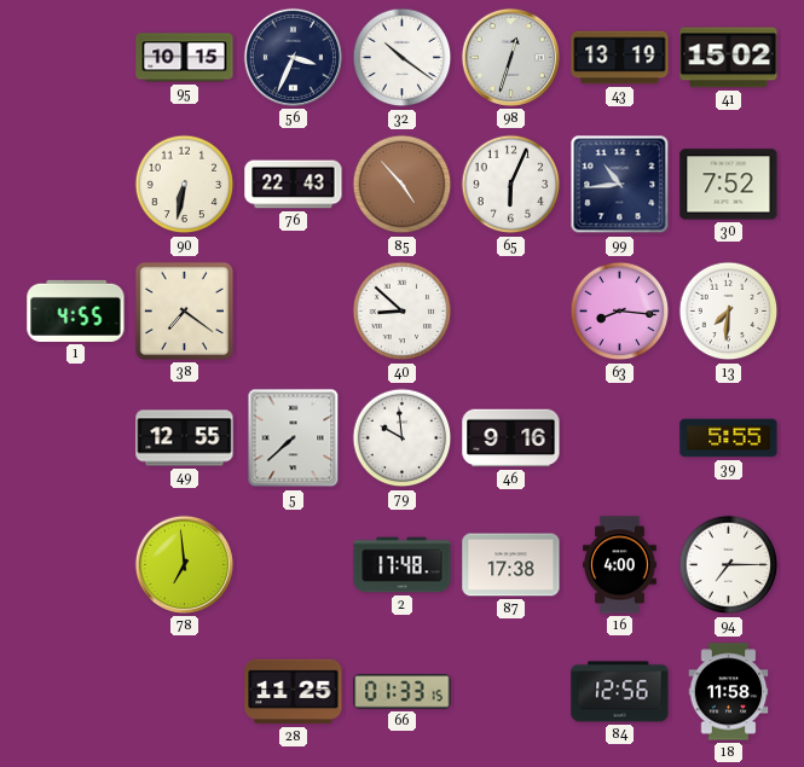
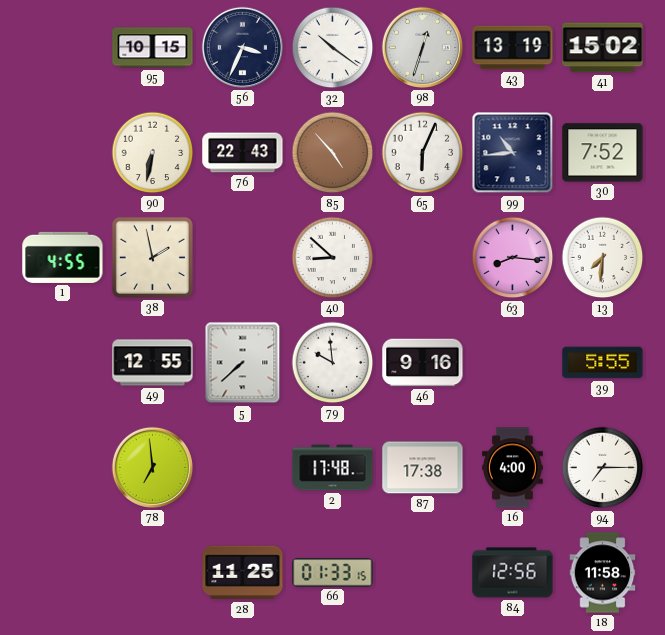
38: 7:21 -> 1:58 (152, 257)
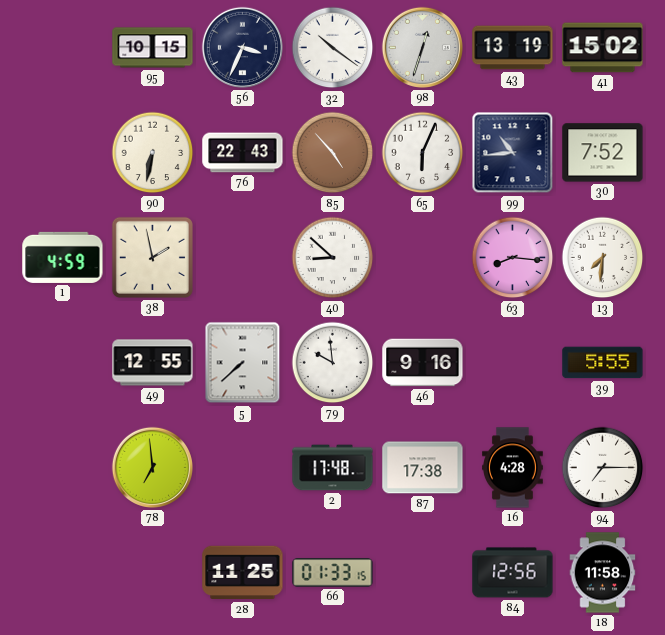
1: 4:55 -> 4:59 (63, 257)
16: 4:00 -> 4:28 (513, 468)
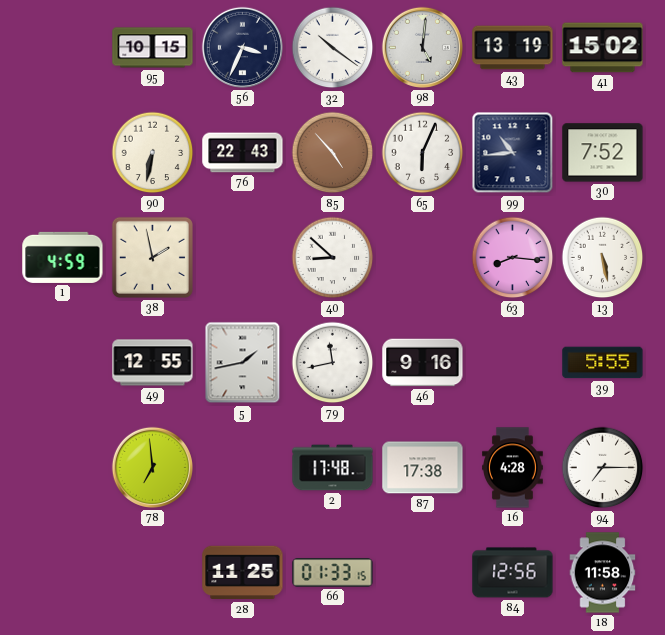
98: 12:33 -> 5:01 (422, 47)
13: 7:31 -> 5:28 (603, 258)
5: 7:38 -> 1:43 (243, 363)
79: 9:59 -> 11:43 (333, 363)
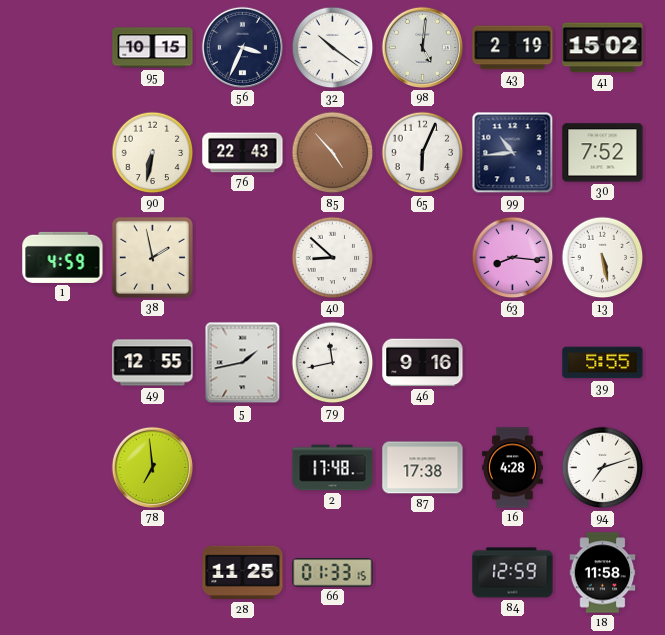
43: 13:19 -> 2:19 (513, 48)
94: 7:15 -> 7:12 (603, 468)
84: 12:56 -> 12:59 (513, 573)
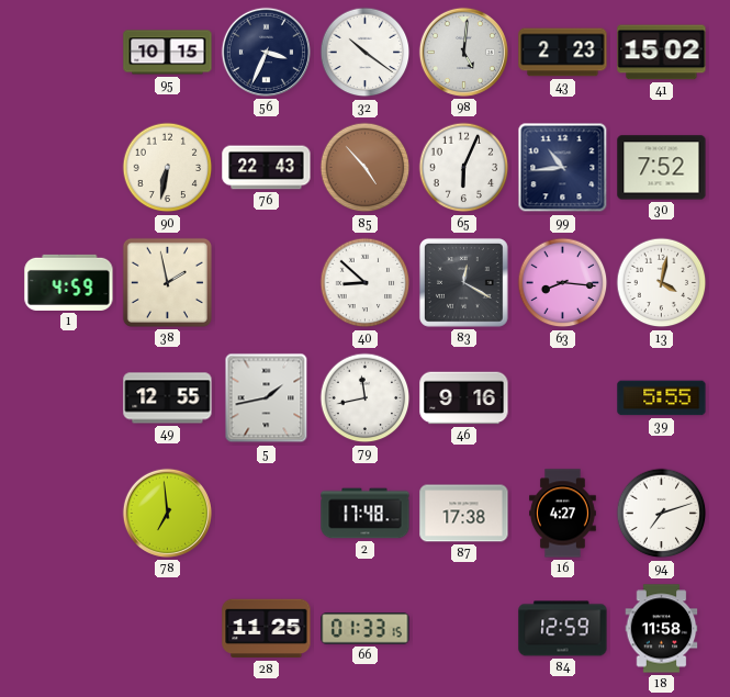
43: 2:19 -> 2:23 (563, 53)
83: none -> 12:20 (463, 282)
13: 5:28 -> 4:02 (662, 283)
16: 4:28 -> 4:27 (563, 514)
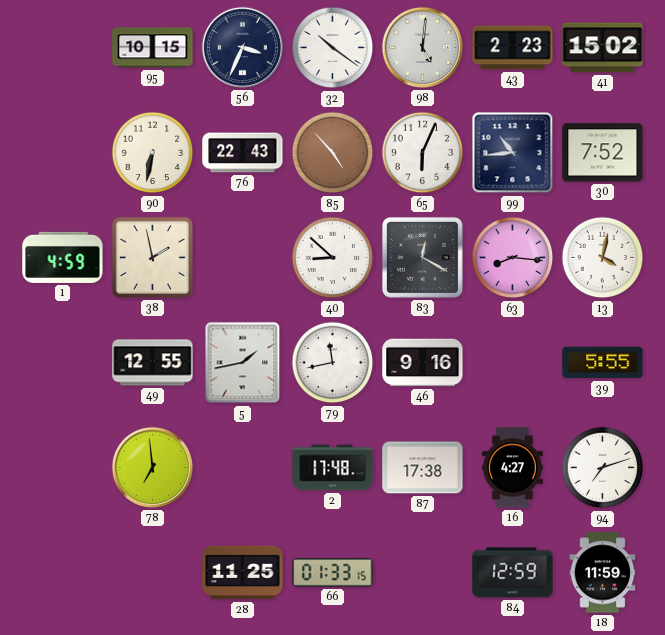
18: 11:58 -> 11:59 (603, 573)
